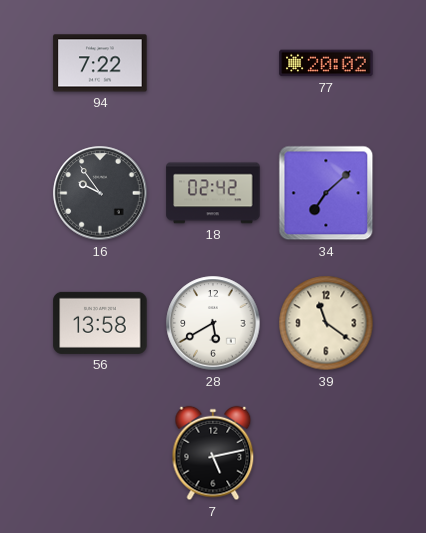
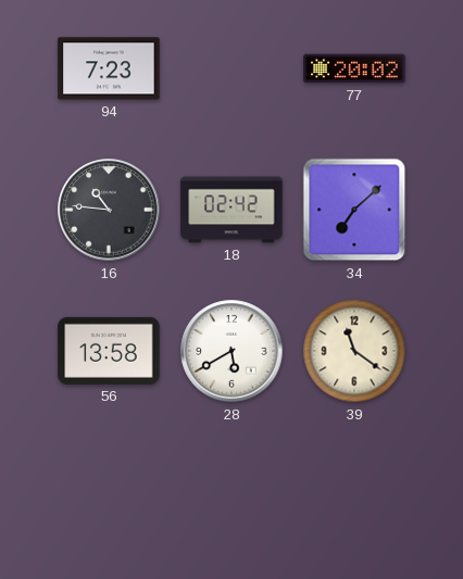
94: 7:22 -> 7:23 (109, 68)
16: 9:54 -> 10:46 (109, 210)
7: 5:13 -> none (213, 453)
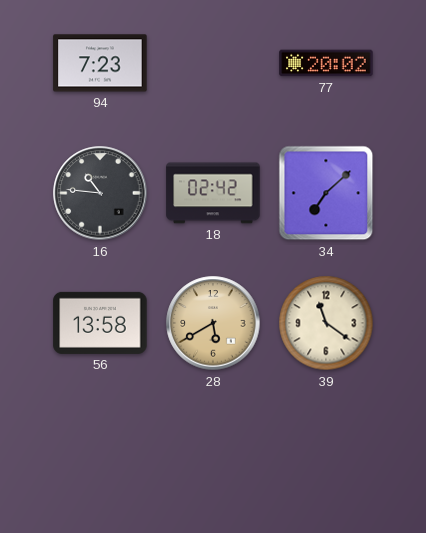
28 dial: white -> champagne (213, 323)
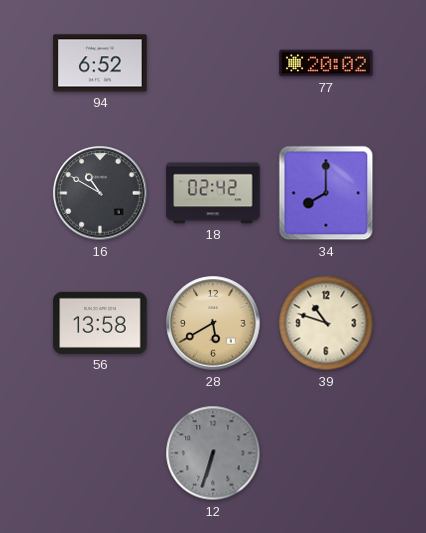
94: 7:23 -> 6:52 (100, 63)
16: 10:46 -> 10:50 (100, 193)
34: 7:08 -> 8:00 (326, 193)
39: 11:21 -> 10:48 (326, 323)
12: none -> 6:33 (213, 453)
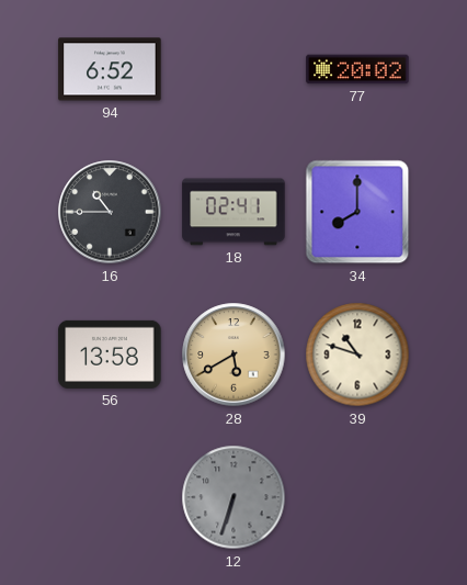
16: 10:50 -> 10:45 (110, 212)
18: 02:42 -> 02:41 (233, 212)
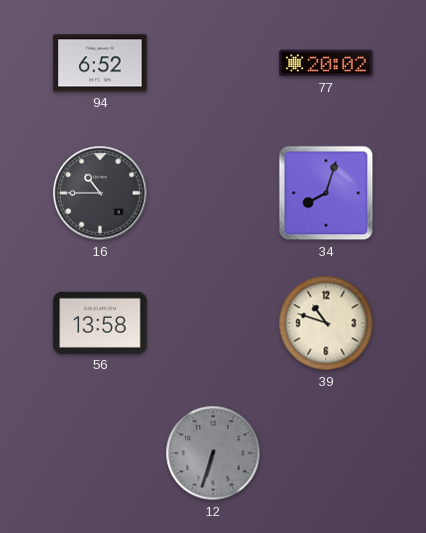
18: 02:41 -> none (233, 212)
34: 8:00 -> 8:03 (326, 193)
28: 5:40 -> none (233, 355)
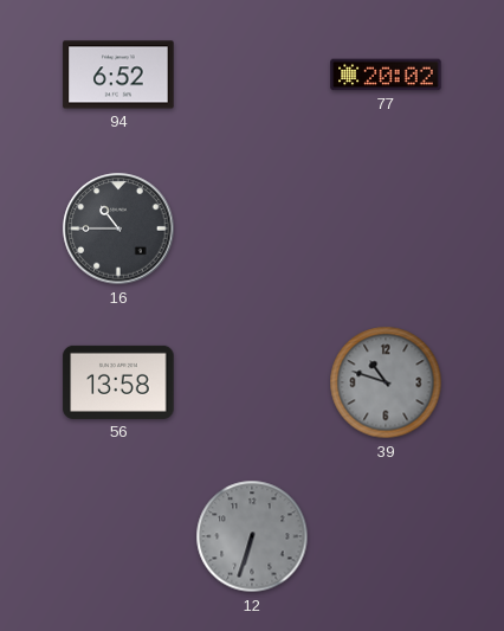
34: 8:03 -> none (326, 193)
39 dial: cream -> grey (386, 382)
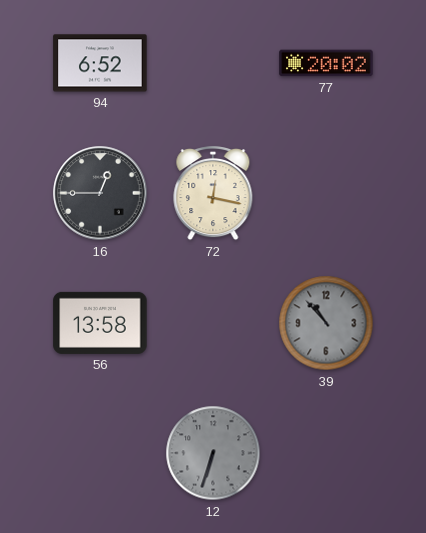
16: 10:45 -> 12:45 (100, 193)
72: none -> 12:17 (213, 193)
39: 10:48 -> 10:53 (326, 323)
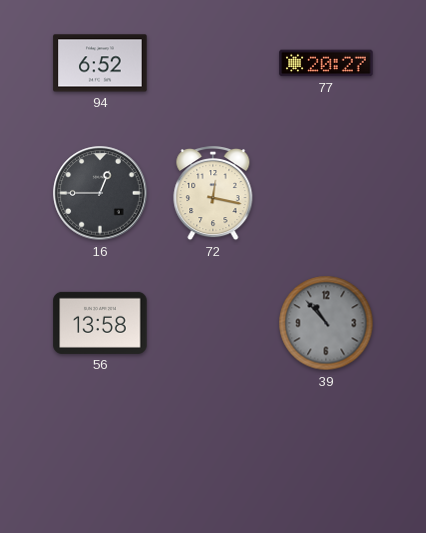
77: 20:02 -> 20:27 (326, 63)
12: 6:33 -> none (213, 453)
